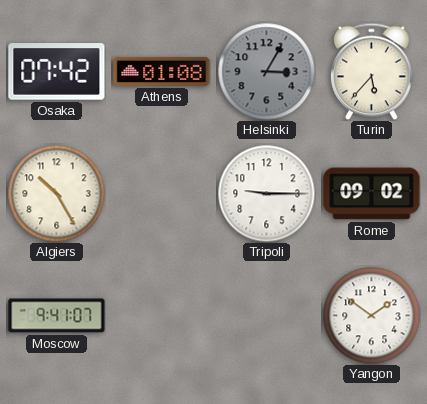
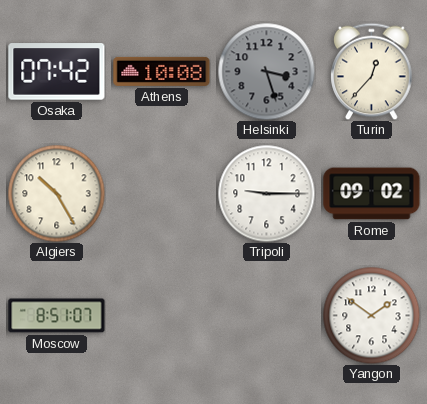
Athens: 01:08 -> 10:08 (162, 71)
Helsinki: 3:05 -> 3:27 (266, 71)
Turin: 5:37 -> 12:37 (372, 71)
Moscow: 9:41 -> 8:51 (57, 316)
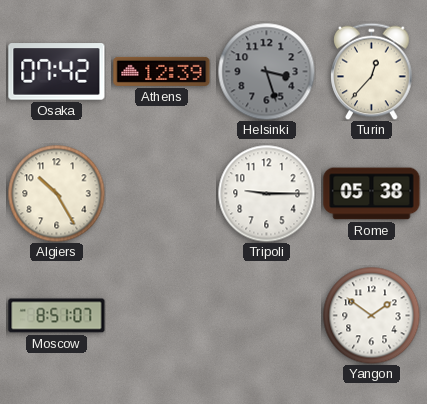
Athens: 10:08 -> 12:39 (162, 71)
Rome: 09:02 -> 05:38 (372, 194)
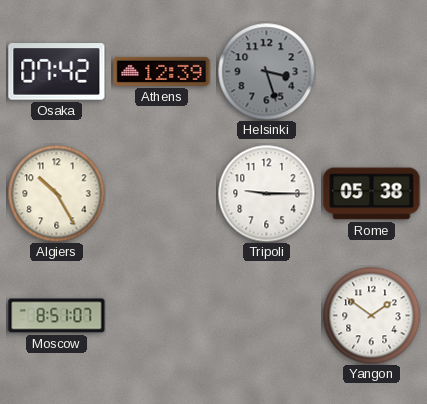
Turin: 12:37 -> none (372, 71)
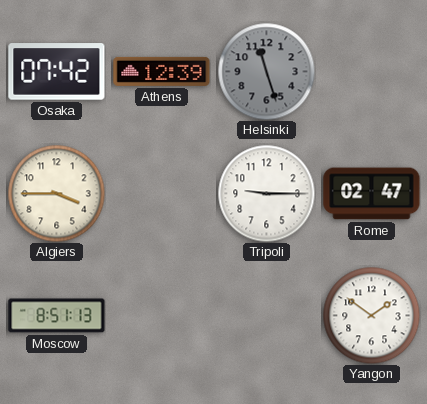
Helsinki: 3:27 -> 11:27 (266, 71)
Algiers: 10:25 -> 3:45 (56, 193)
Rome: 05:38 -> 02:47 (372, 194)
Moscow: 8:51:07 -> 8:51:13 (57, 316)
